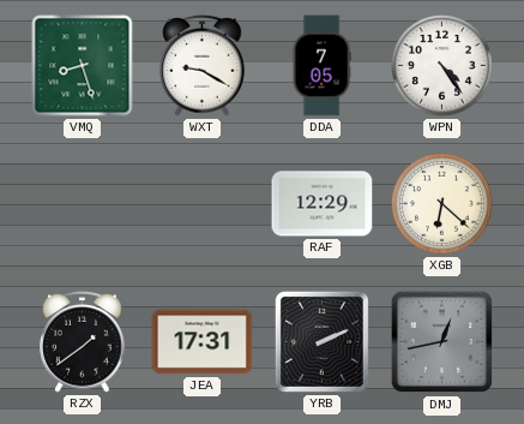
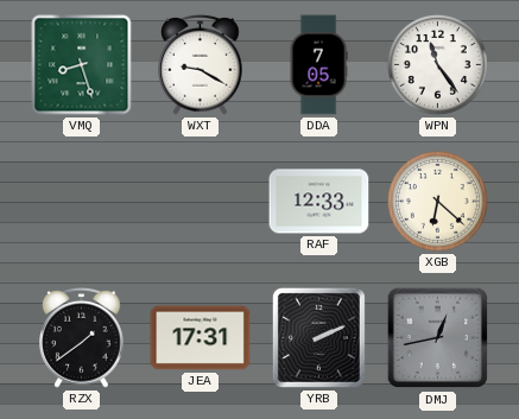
WPN: 4:24 -> 11:24 (437, 64)
RAF: 12:29 -> 12:33 (319, 202)
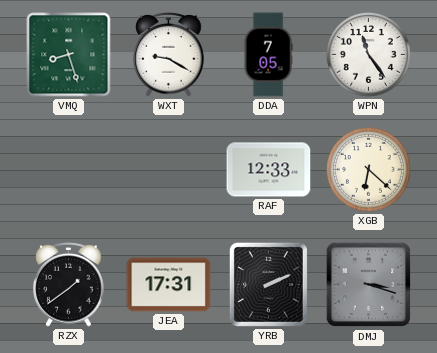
DMJ: 12:43 -> 3:18 (369, 285)
